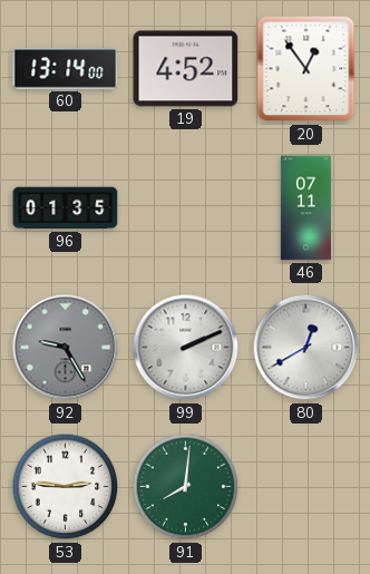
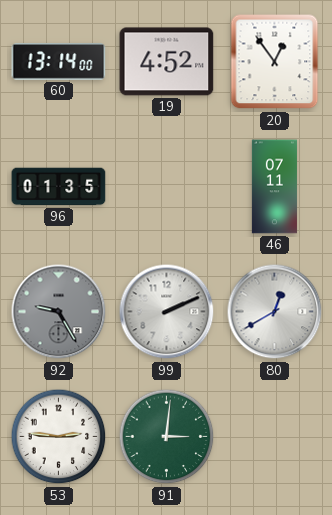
91: 8:01 -> 3:01 (167, 437)
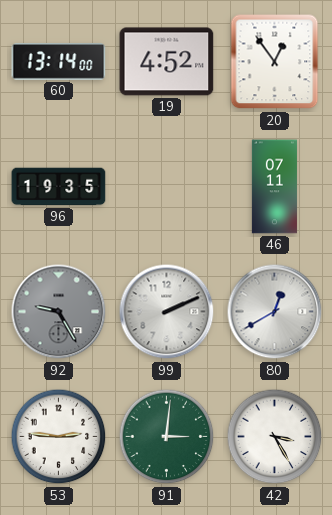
96: 01:35 -> 19:35 (59, 187)
42: none -> 3:25 (275, 437)
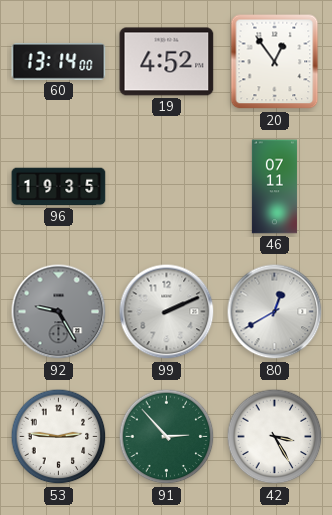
91: 3:01 -> 2:53 (167, 437)
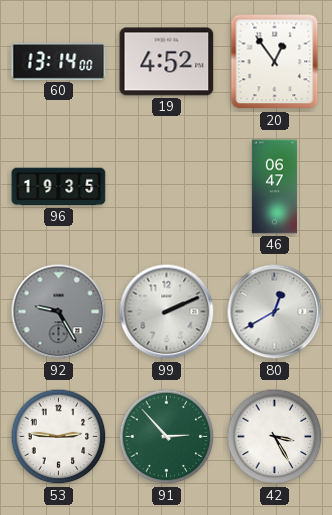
46: 07:11 -> 06:47 (274, 187)
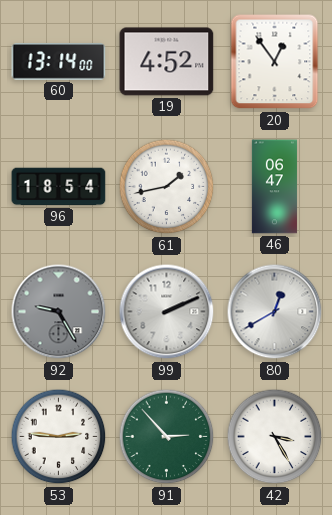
96: 19:35 -> 18:54 (59, 187)
61: none -> 1:43 (167, 187)
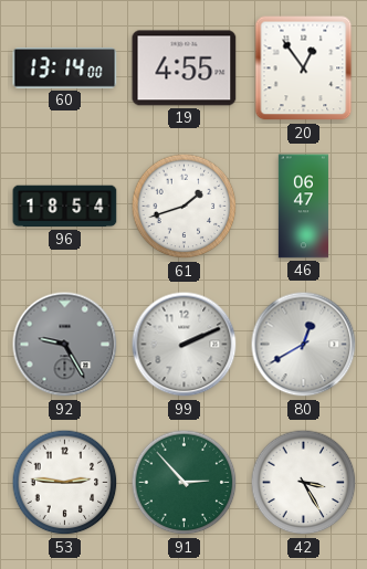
19: 4:52 -> 4:55 (185, 69)
61: 1:43 -> 1:42 (185, 207)
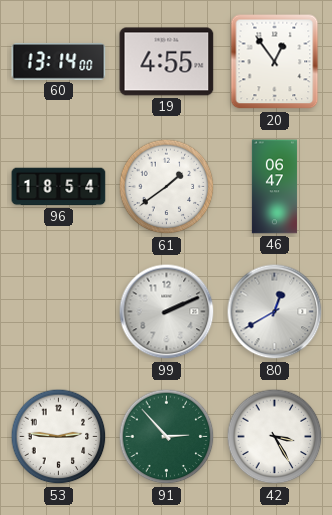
61: 1:42 -> 1:39 (167, 187)
92: 9:25 -> none (65, 345)
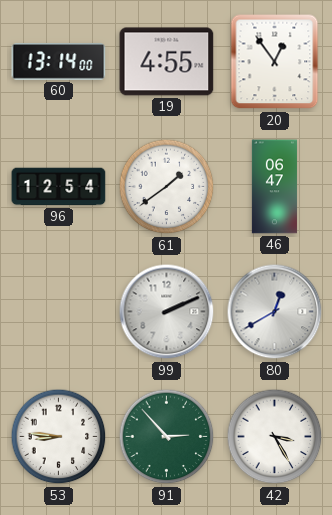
96: 18:54 -> 12:54 (59, 187)
53: 2:46 -> 8:46 (59, 437)
